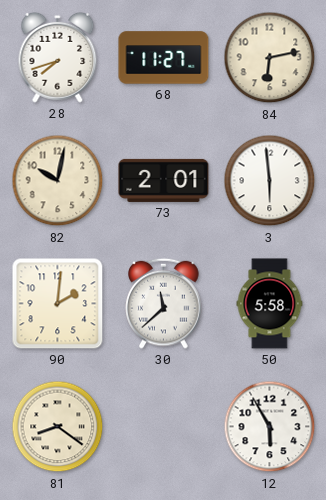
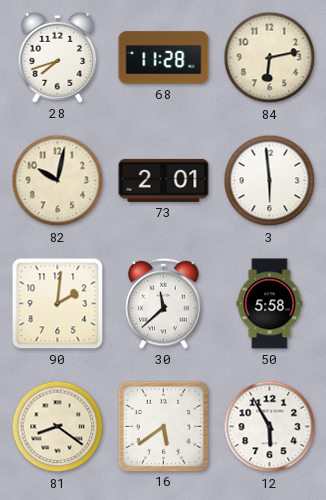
68: 11:27 -> 11:28 (164, 58)
16: none -> 5:39 (163, 426)
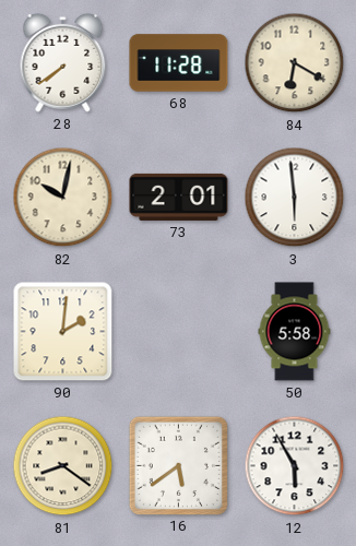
28: 7:42 -> 7:39 (63, 62)
84: 6:13 -> 6:20 (295, 63)
30: 11:38 -> none (164, 303)
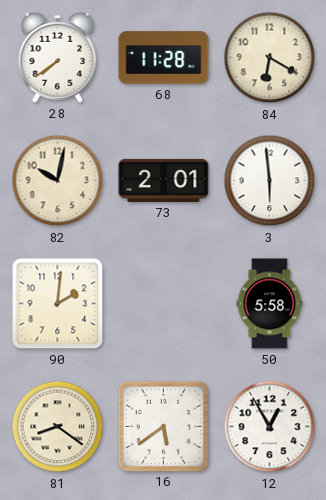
12: 5:55 -> 12:55 (270, 427)
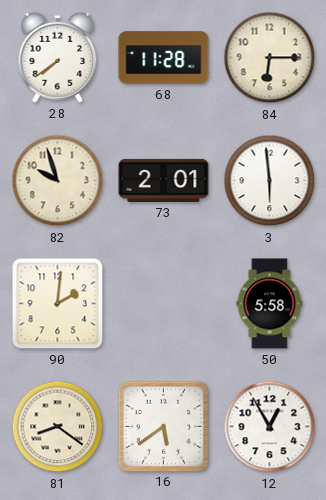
84: 6:20 -> 6:15 (270, 58)
82: 10:02 -> 9:57 (58, 181)
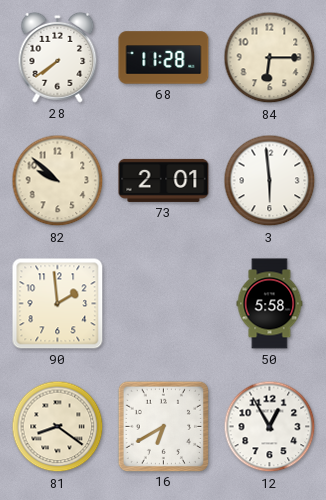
82: 9:57 -> 9:52 (58, 181)
90: 2:01 -> 1:59 (58, 304)
16: 5:39 -> 6:40 (163, 426)
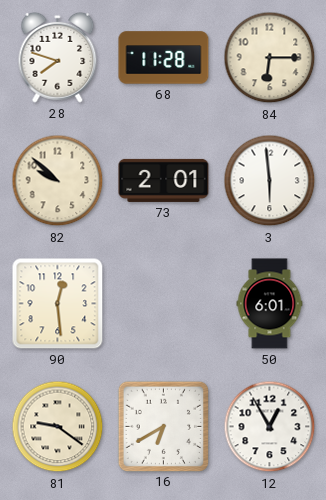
28: 7:39 -> 7:48 (58, 57)
90: 1:59 -> 12:29 (58, 304)
50: 5:58 -> 6:01 (270, 304)
81: 8:21 -> 9:21 (58, 427)
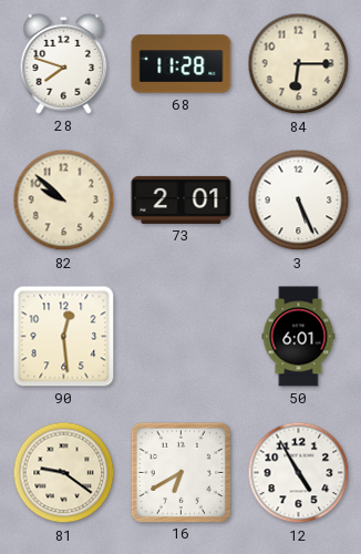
3: 5:59 -> 5:26 (299, 201)
12: 12:55 -> 4:55 (299, 473)
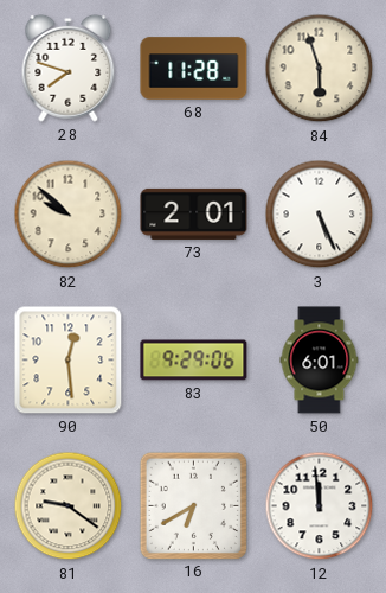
84: 6:15 -> 5:57 (320, 69)
83: none -> 9:29 (194, 361)
12: 4:55 -> 11:59 (320, 506)
